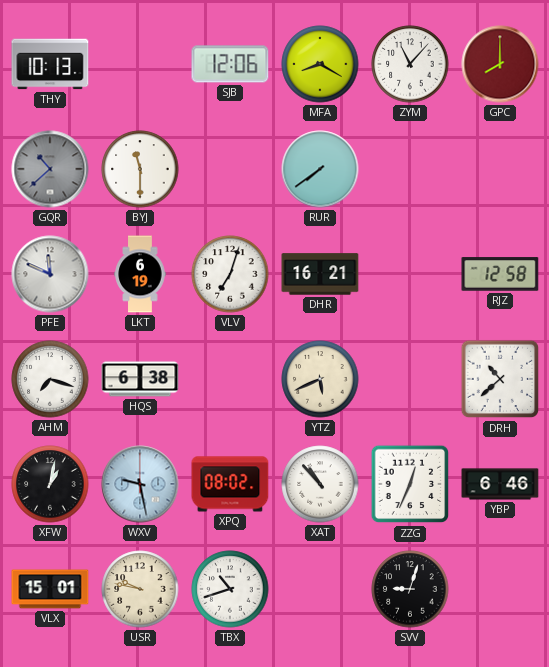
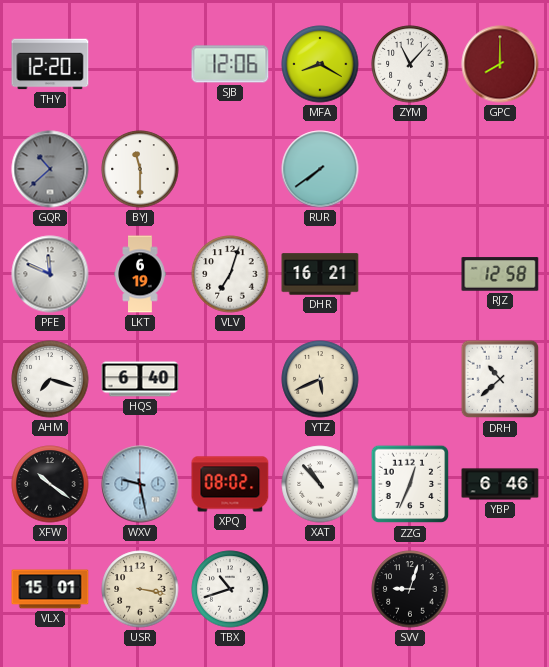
THY: 10:13 -> 12:20 (50, 64)
HQS: 6:38 -> 6:40 (140, 379)
XFW: 1:02 -> 10:21 (50, 484)
USR: 9:47 -> 3:17 (140, 589)
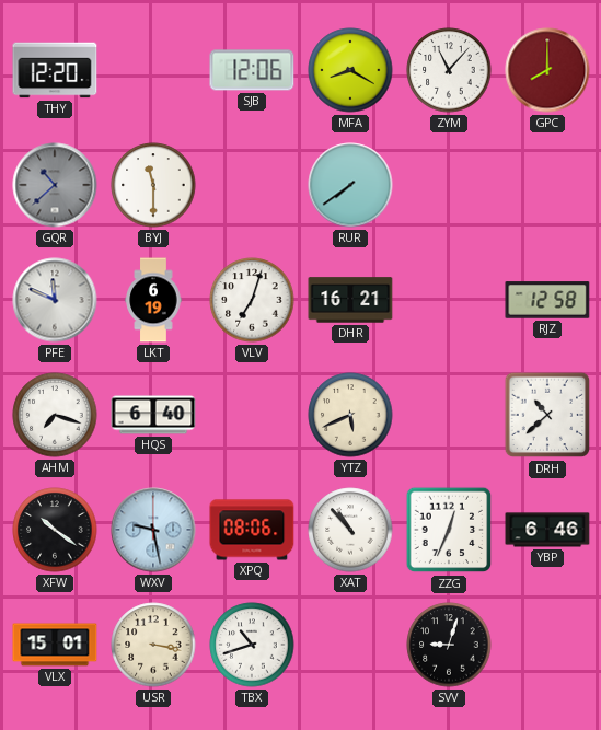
XPQ: 08:02 -> 08:06 (252, 530)
